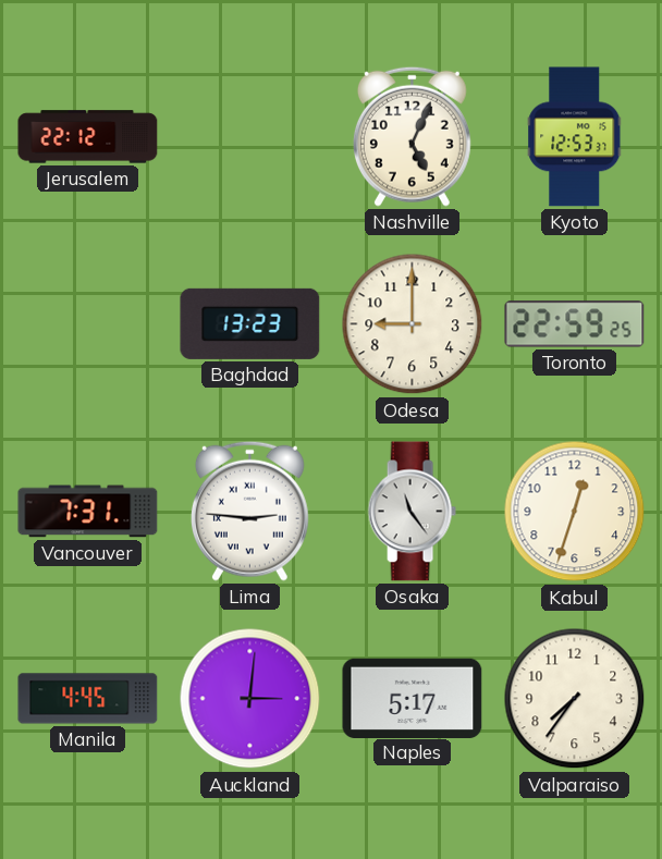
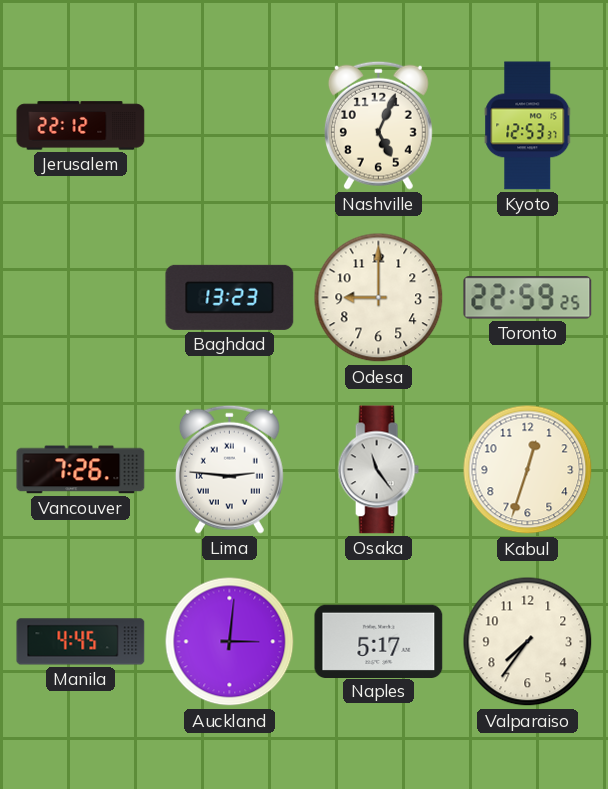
Vancouver: 7:31 -> 7:26 (81, 470)
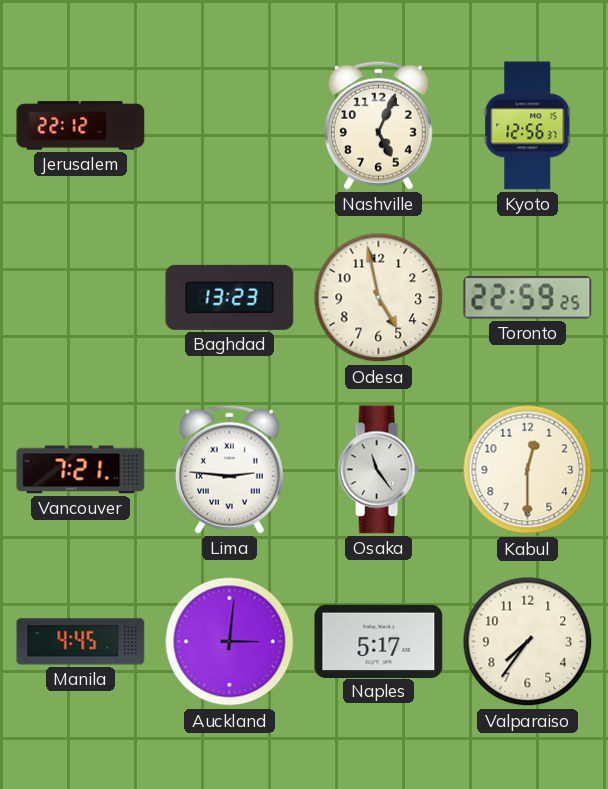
Kyoto: 12:53 -> 12:56 (528, 126)
Odesa: 9:00 -> 4:58 (379, 298)
Vancouver: 7:26 -> 7:21 (81, 470)
Kabul: 12:33 -> 12:30 (528, 470)
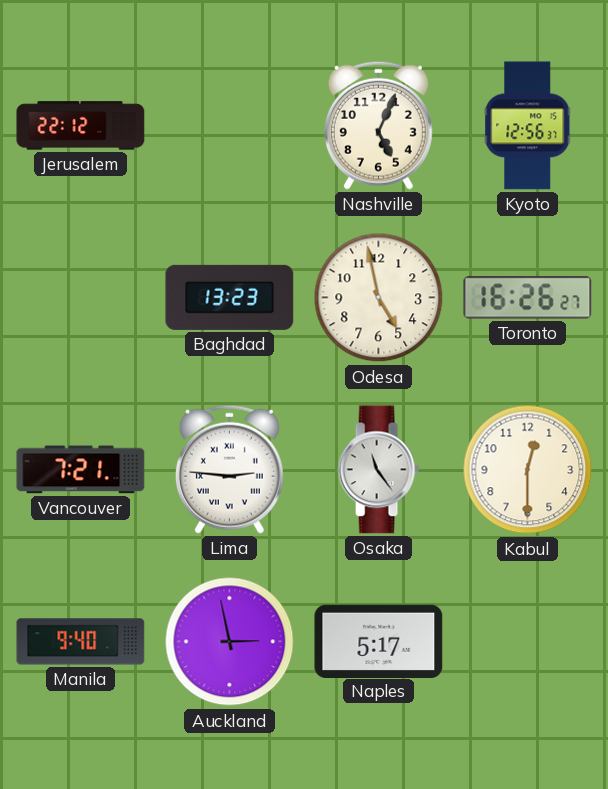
Toronto: 22:59 -> 16:26 (528, 298)
Manila: 4:45 -> 9:40 (81, 642)
Auckland: 3:01 -> 2:58 (230, 642)
Valparaiso: 7:36 -> none (528, 642)
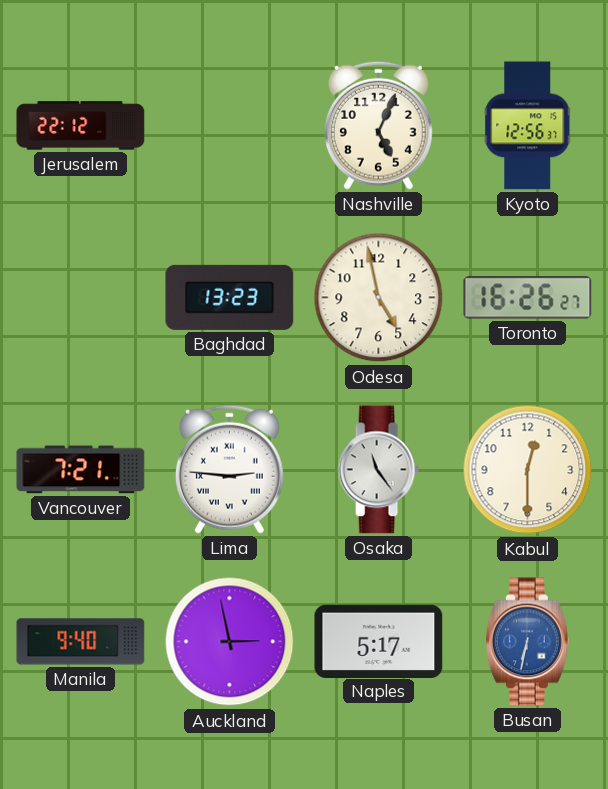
Busan: none -> 6:32 (527, 642)
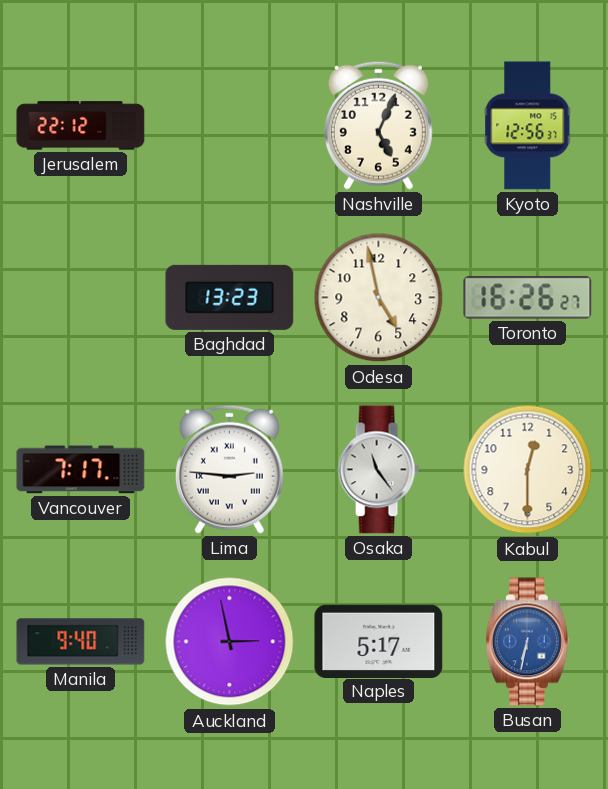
Vancouver: 7:21 -> 7:17 (81, 470)
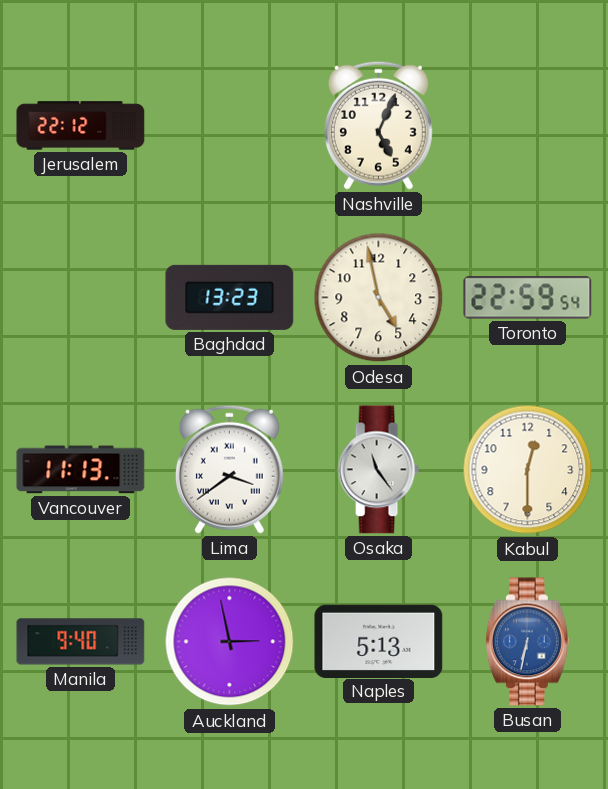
Kyoto: 12:56 -> none (528, 126)
Toronto: 16:26 -> 22:59 (528, 298)
Vancouver: 7:17 -> 11:13 (81, 470)
Lima: 2:46 -> 3:39 (229, 469)
Naples: 5:17 -> 5:13 (379, 641)
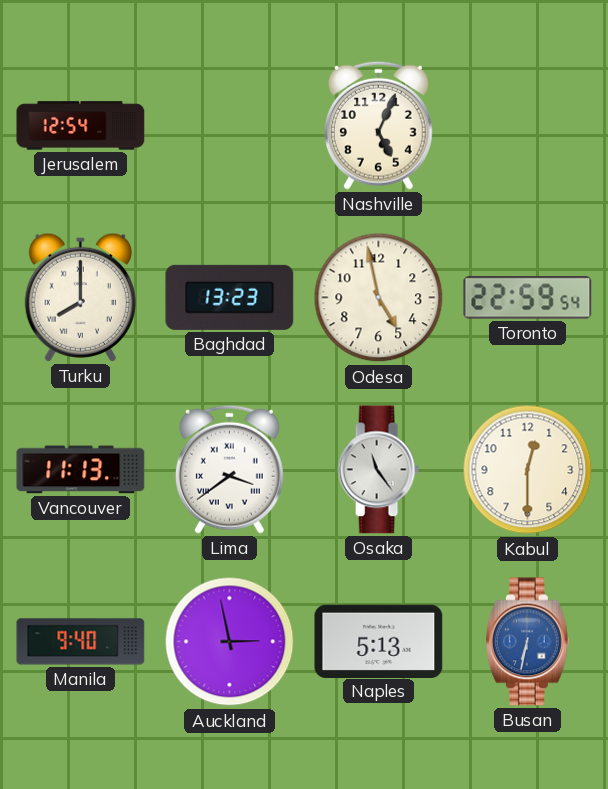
Jerusalem: 22:12 -> 12:54 (81, 126)
Turku: none -> 8:00 (80, 297)
